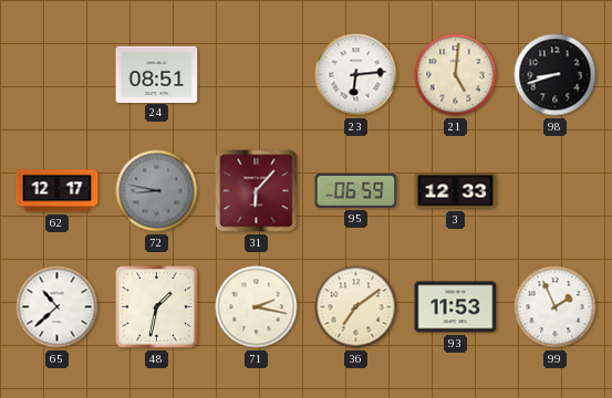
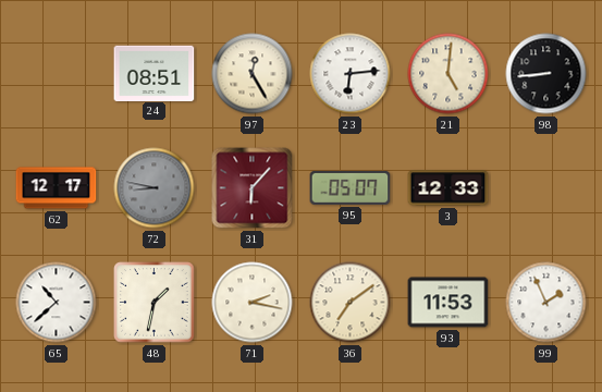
97: none -> 12:25 (253, 74)
98: 8:42 -> 8:44 (546, 74)
95: 06:59 -> 05:07 (351, 187)
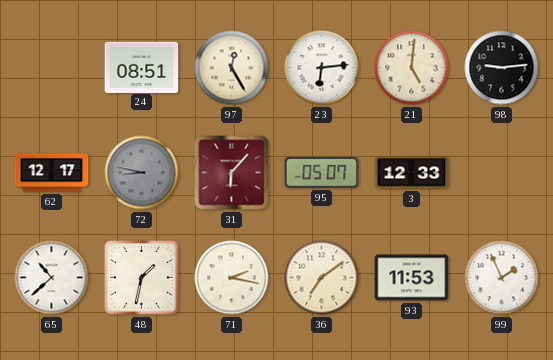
98: 8:44 -> 9:14 (502, 68)
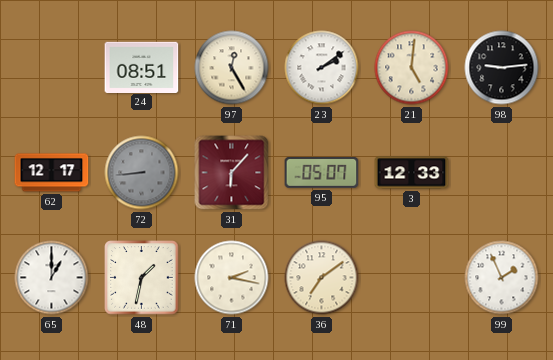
23: 6:14 -> 2:09 (322, 68)
72: 8:47 -> 8:44 (142, 173)
65: 10:38 -> 1:00 (52, 278)
93: 11:53 -> none (412, 278)
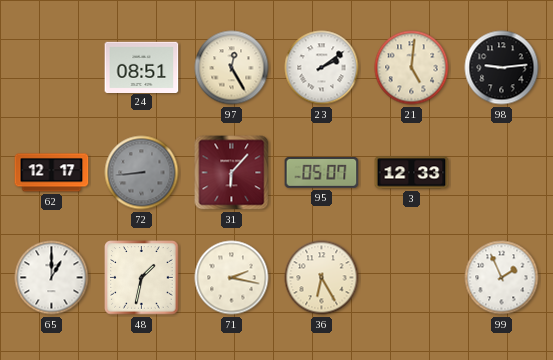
36: 7:09 -> 6:25 (322, 278)
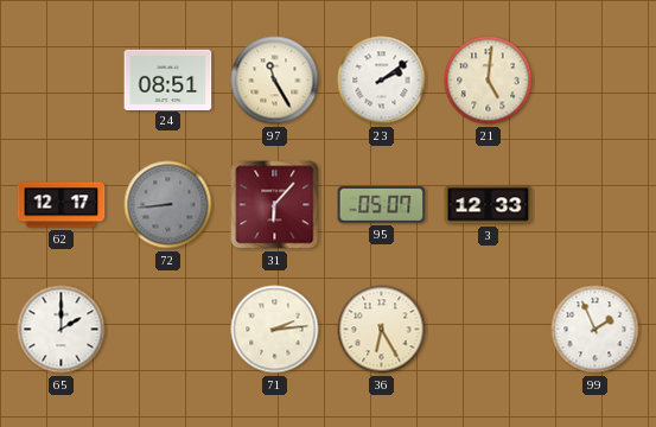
97: 12:25 -> 11:25 (275, 81)
98: 9:14 -> none (502, 68)
65: 1:00 -> 2:00 (62, 330)
48: 1:32 -> none (142, 278)
71: 2:17 -> 2:14 (275, 330)
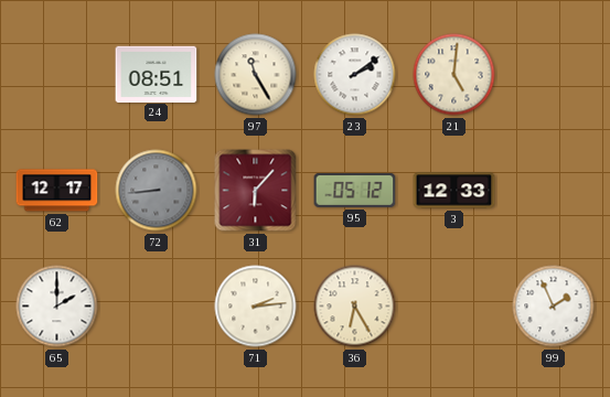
95: 05:07 -> 05:12 (355, 190)
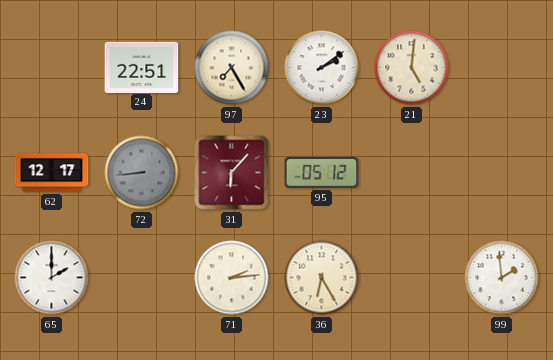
24: 08:51 -> 22:51 (142, 67)
97: 11:25 -> 7:25 (232, 68)
3: 12:33 -> none (454, 191)
99: 1:56 -> 1:59 (502, 278)
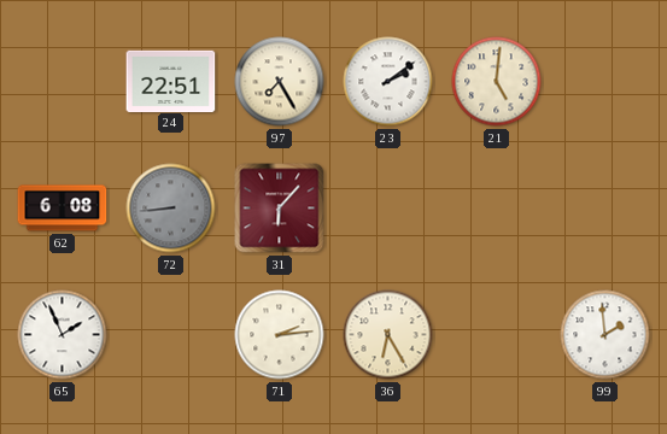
62: 12:17 -> 6:08 (63, 209)
95: 05:12 -> none (322, 172)
65: 2:00 -> 1:56 (63, 335)
